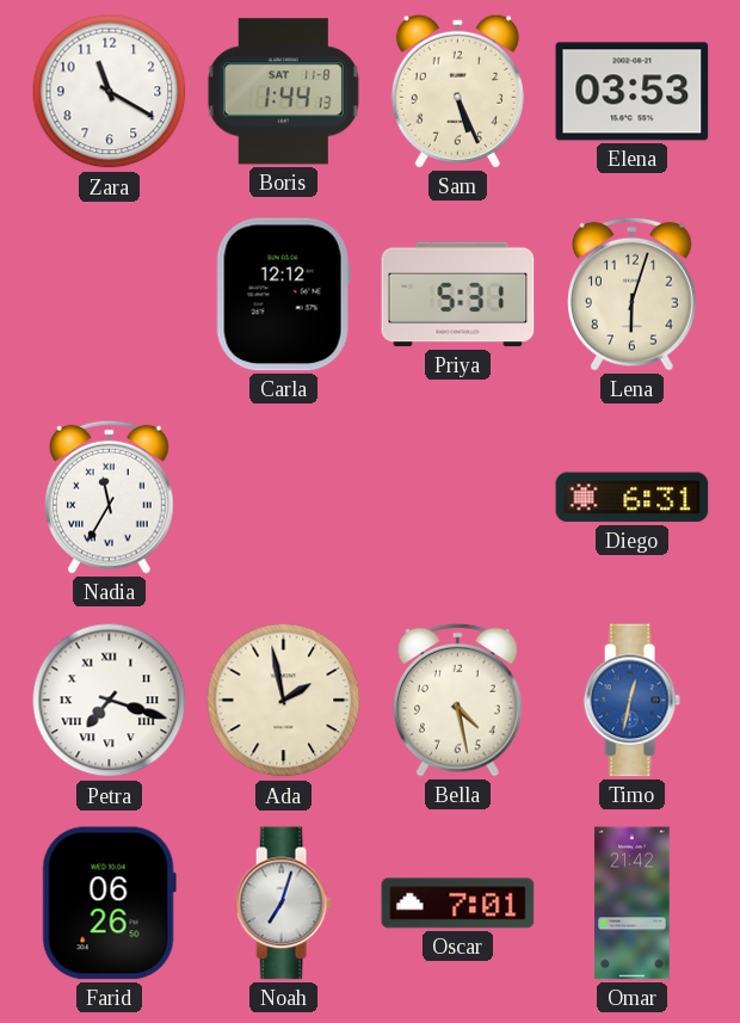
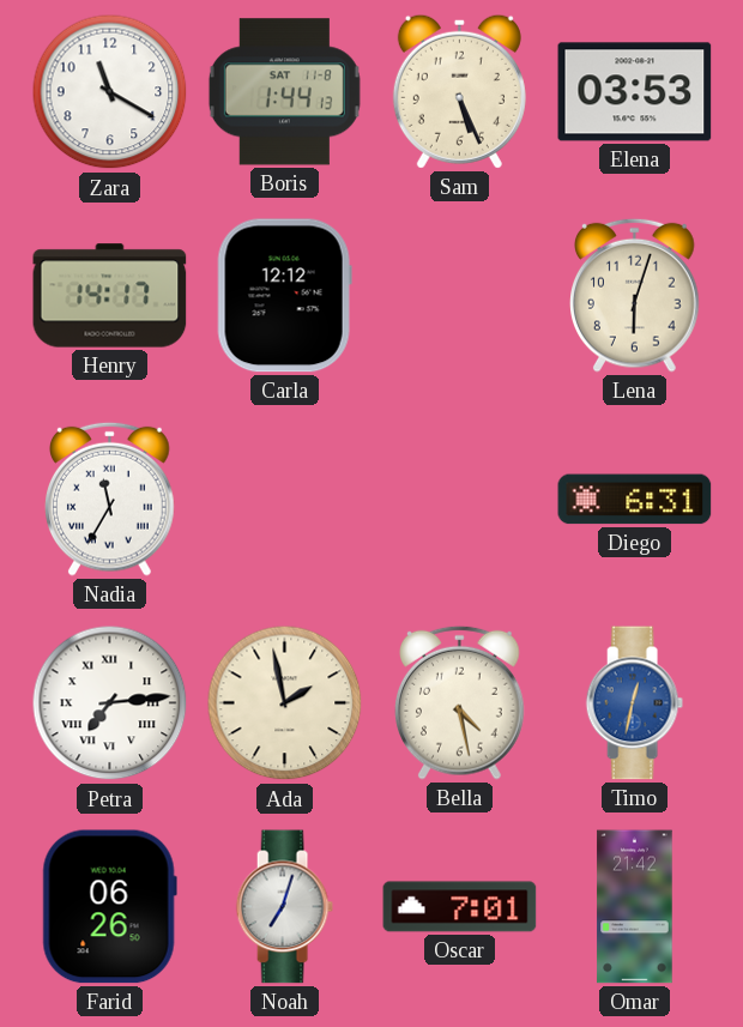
Henry: none -> 14:17 (110, 296)
Priya: 5:31 -> none (458, 295)
Petra: 7:18 -> 7:14 (110, 703)
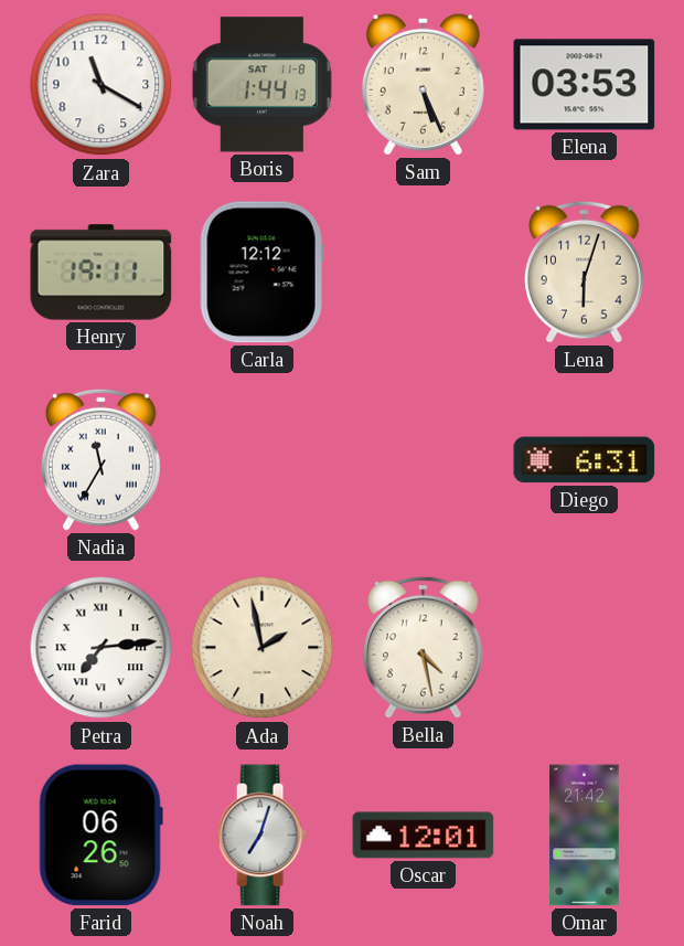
Henry: 14:17 -> 19:11 (101, 273)
Timo: 12:32 -> none (634, 703)
Oscar: 7:01 -> 12:01 (424, 836)
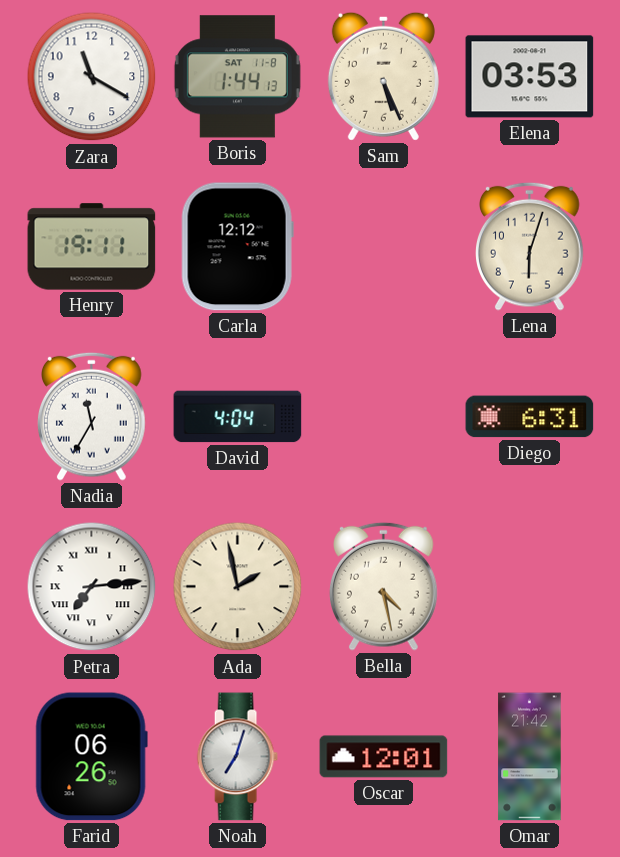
David: none -> 4:04 (238, 417)
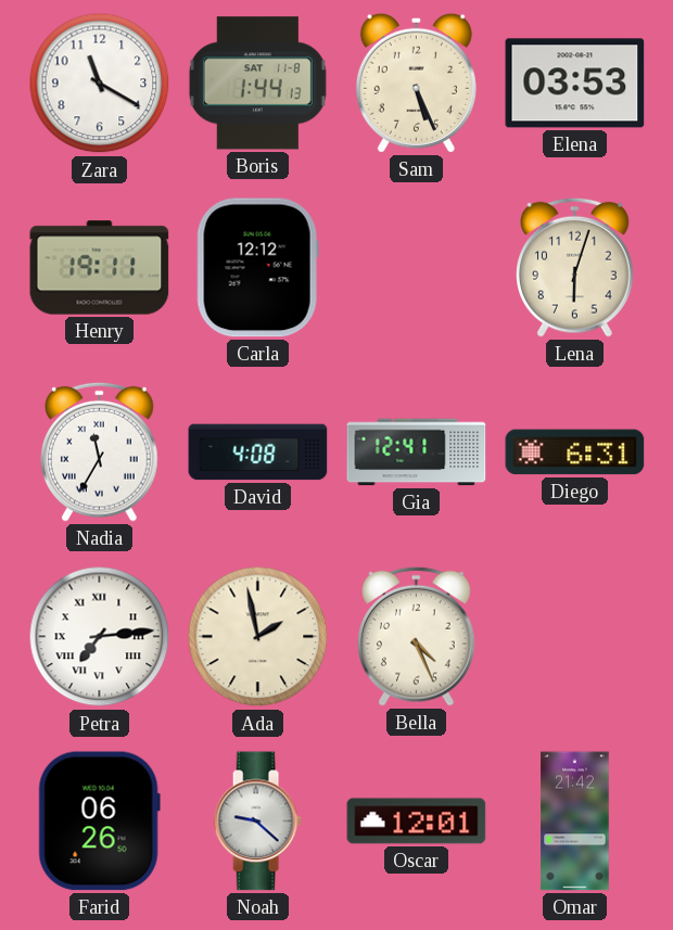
David: 4:04 -> 4:08 (258, 453)
Gia: none -> 12:41 (417, 453)
Bella: 4:28 -> 4:26 (417, 636)
Noah: 7:03 -> 9:22 (257, 821)
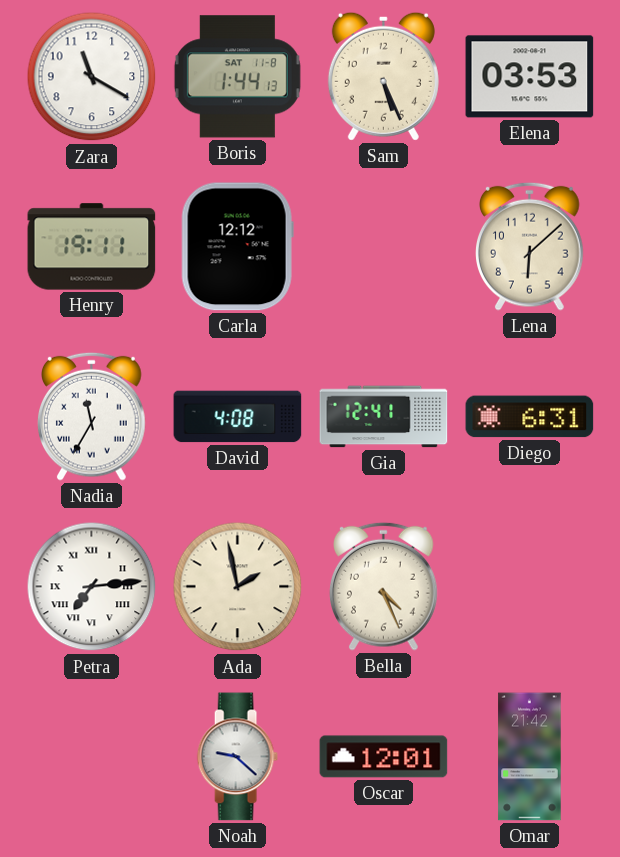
Lena: 6:03 -> 6:08 (530, 246)
Farid: 06:26 -> none (99, 821)
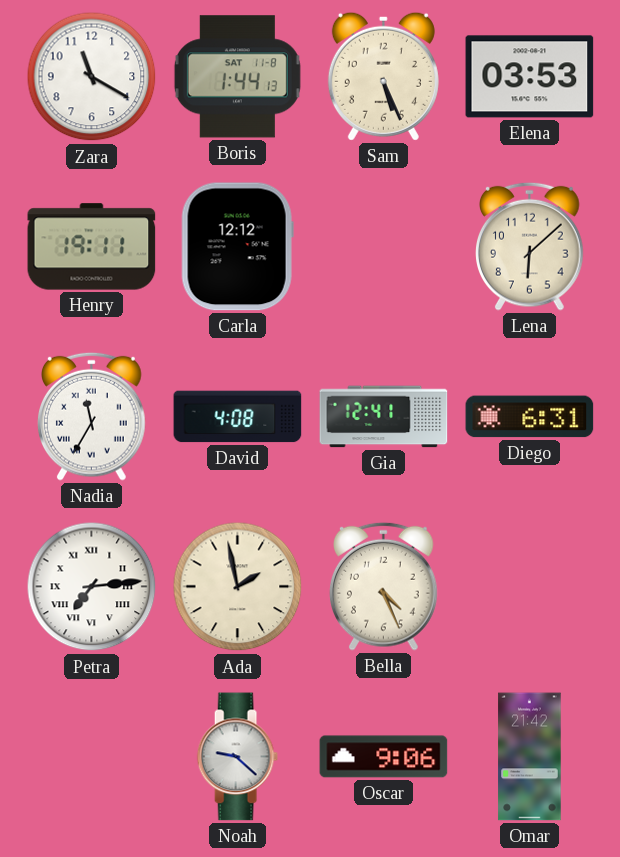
Oscar: 12:01 -> 9:06 (384, 757)
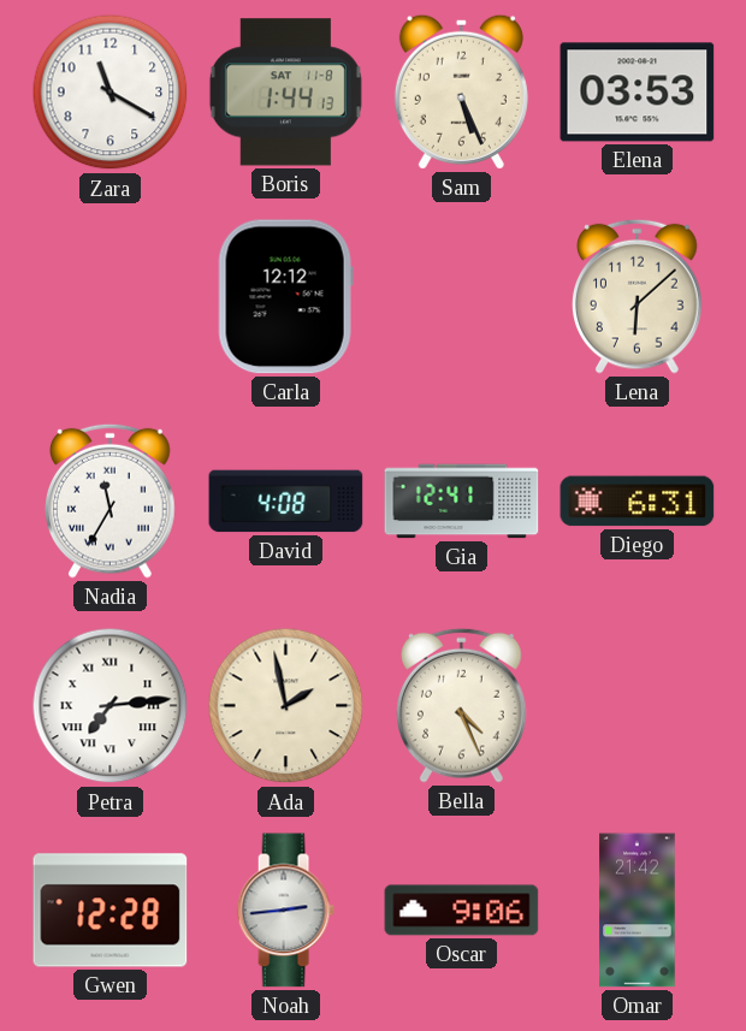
Henry: 19:11 -> none (92, 247)
Gwen: none -> 12:28 (111, 911)
Noah: 9:22 -> 2:44 (285, 911)
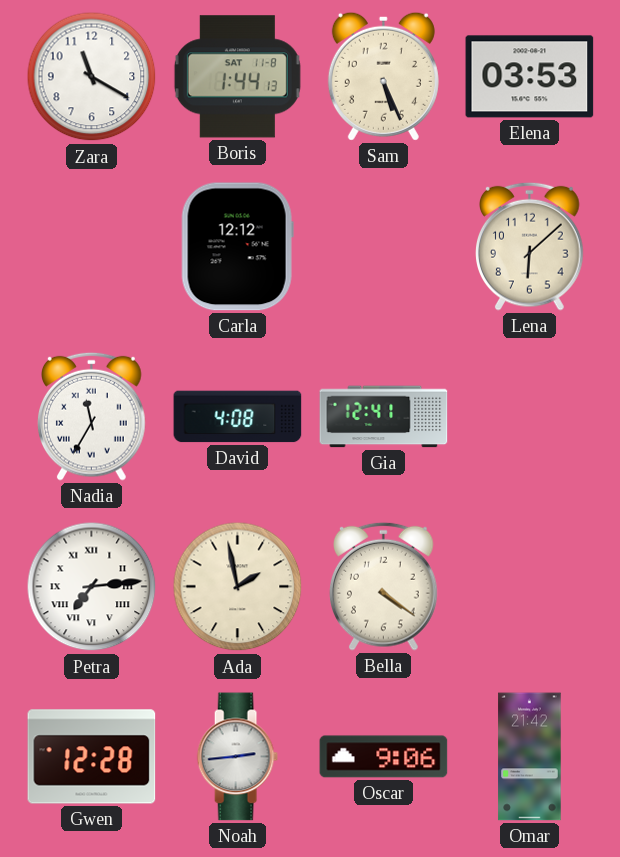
Diego: 6:31 -> none (638, 502)
Bella: 4:26 -> 4:21 (384, 586)
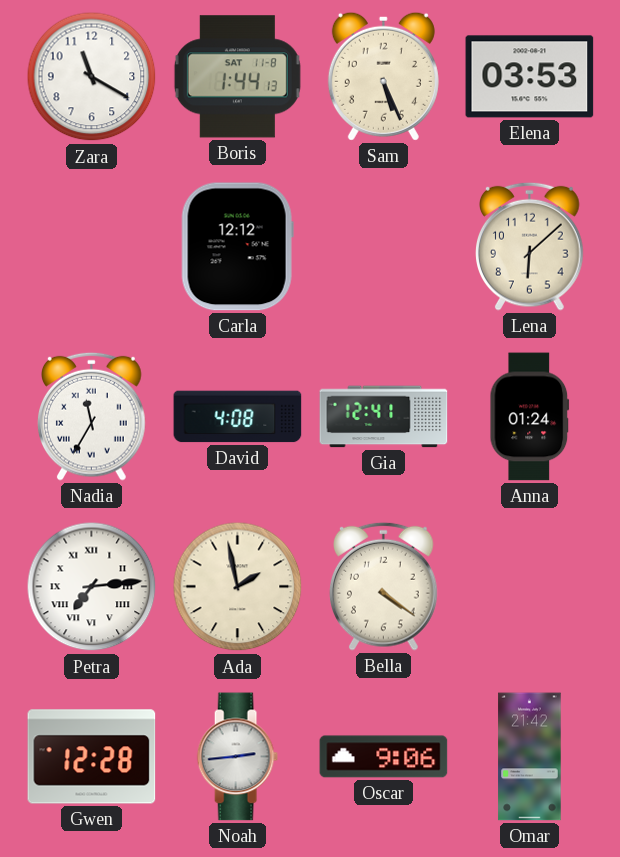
Anna: none -> 01:24 (530, 417)
